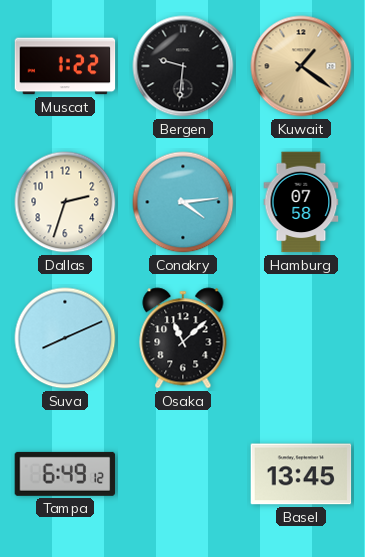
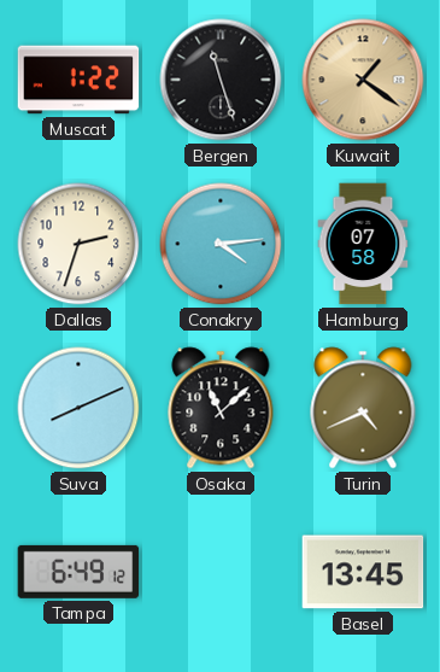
Bergen: 9:31 -> 11:27 (221, 80)
Turin: none -> 4:41 (363, 408)
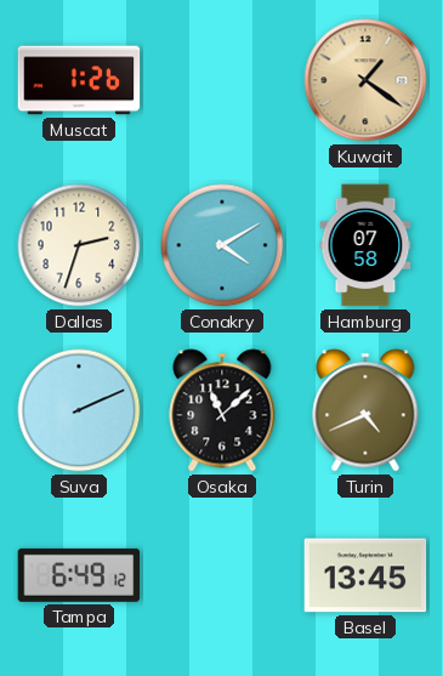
Muscat: 1:22 -> 1:26 (79, 80)
Bergen: 11:27 -> none (221, 80)
Conakry: 4:14 -> 4:10 (222, 245)
Suva: 8:11 -> 2:11 (79, 410)
